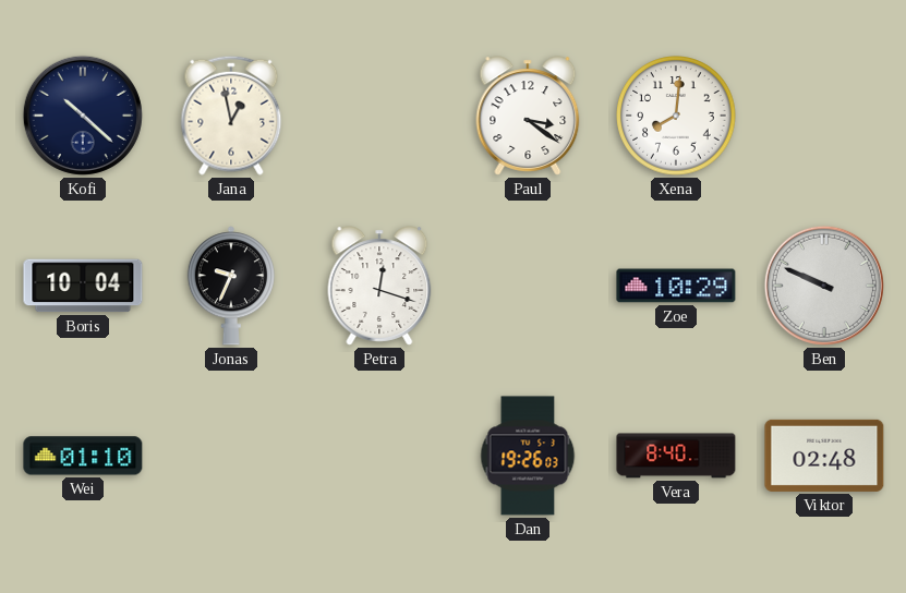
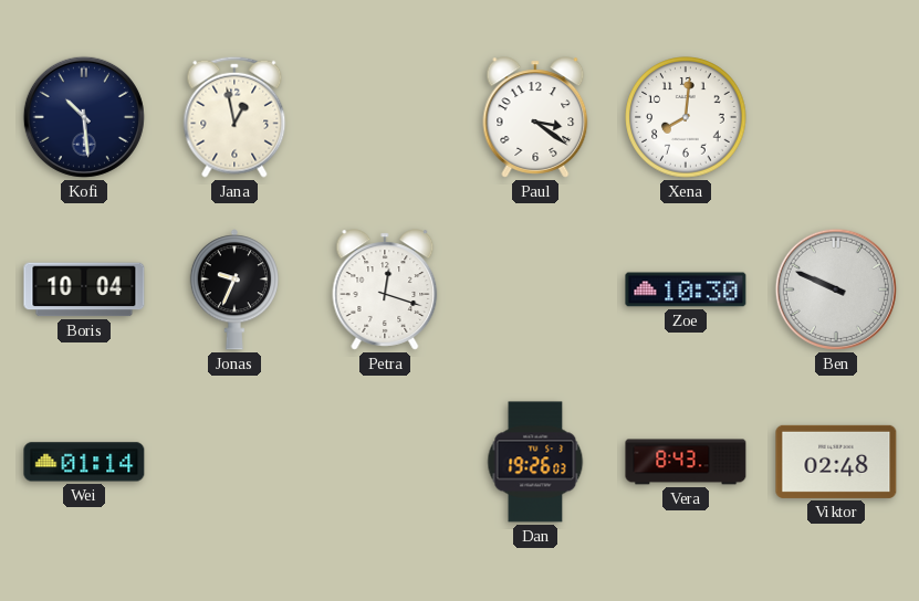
Kofi: 10:22 -> 10:29 (84, 117)
Zoe: 10:29 -> 10:30 (686, 289)
Wei: 01:10 -> 01:14 (84, 462)
Vera: 8:40 -> 8:43 (686, 462)
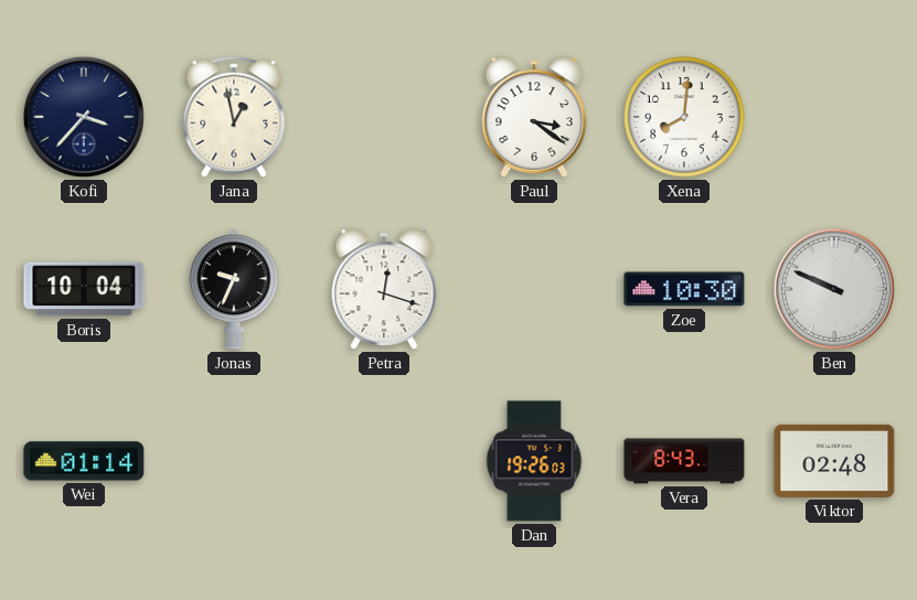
Kofi: 10:29 -> 3:37 (84, 117)
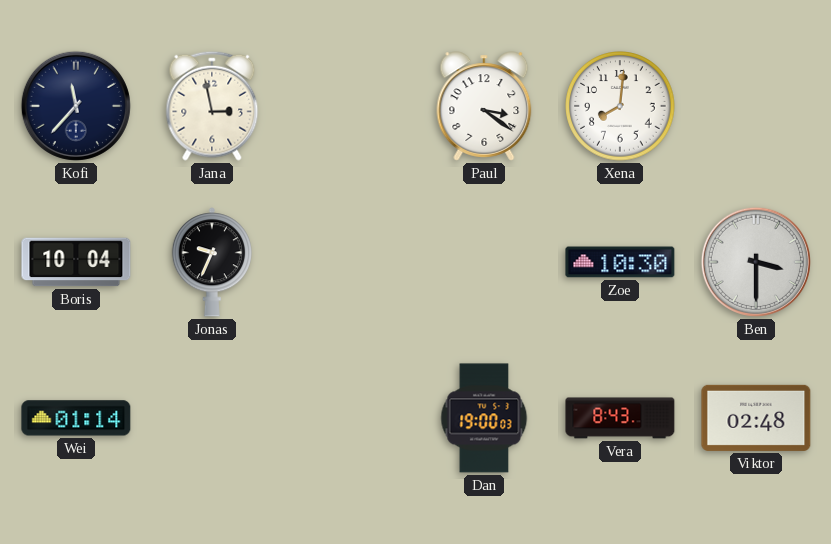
Kofi: 3:37 -> 11:37 (76, 106)
Jana: 12:58 -> 2:58 (212, 106)
Petra: 12:18 -> none (384, 289)
Ben: 9:49 -> 3:30 (756, 262)
Dan: 19:26 -> 19:00 (484, 418)
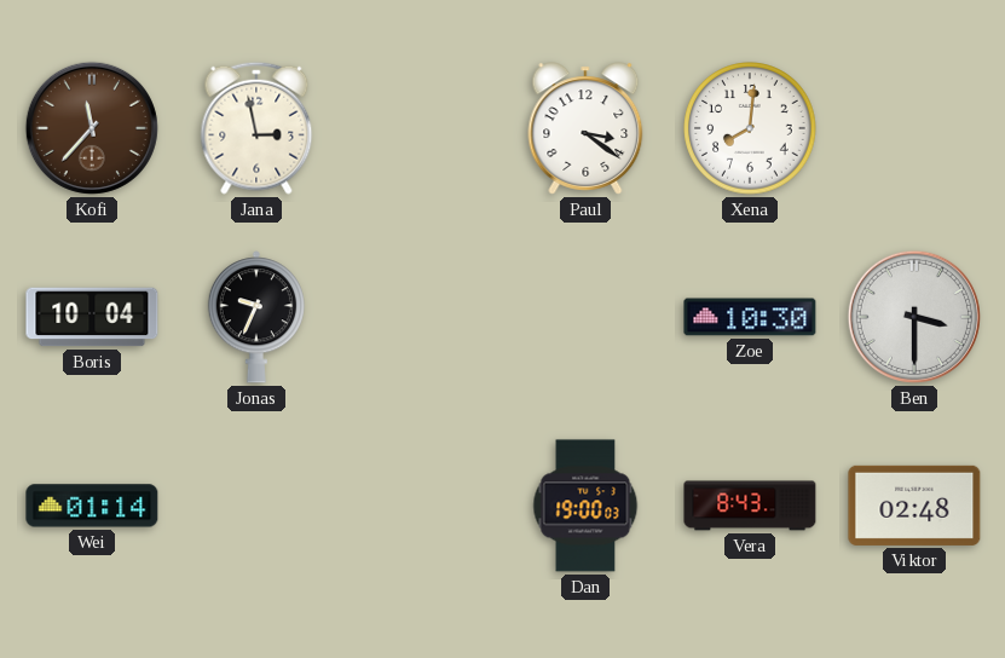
Kofi dial: navy -> brown (92, 128)
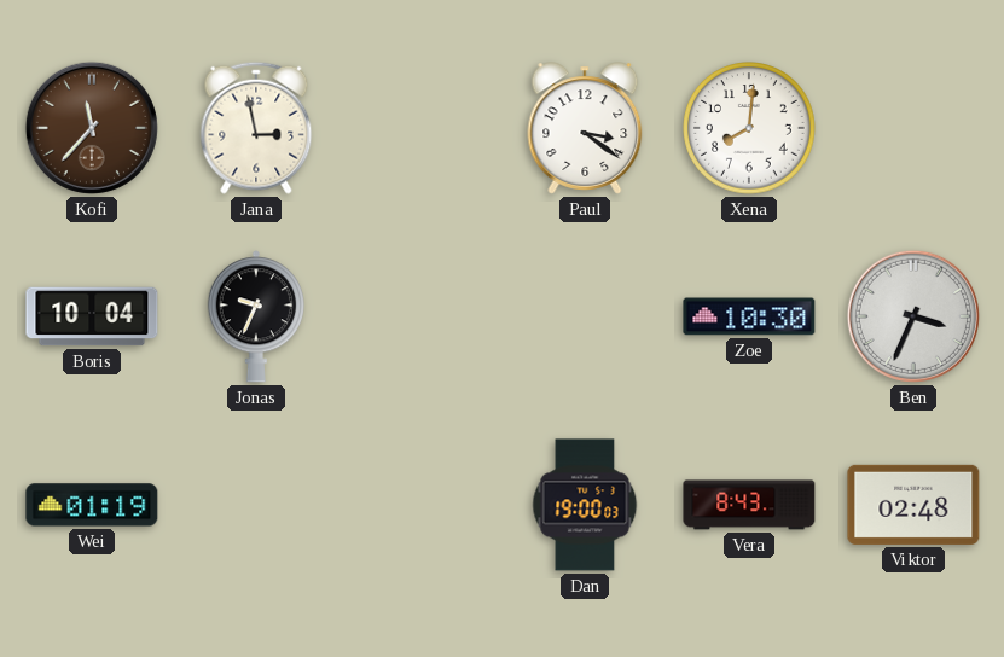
Ben: 3:30 -> 3:34 (913, 316)
Wei: 01:14 -> 01:19 (92, 505)
